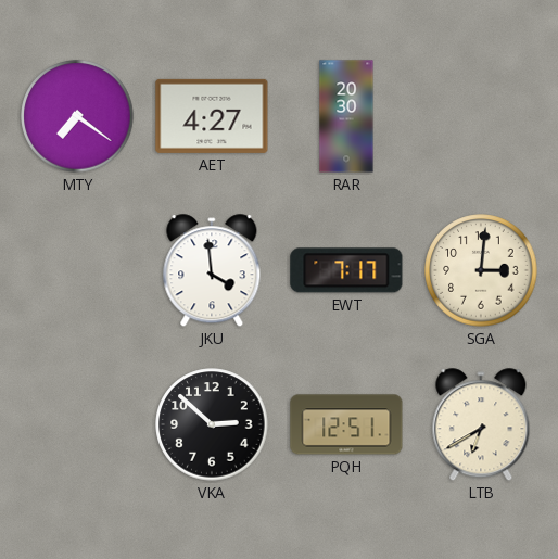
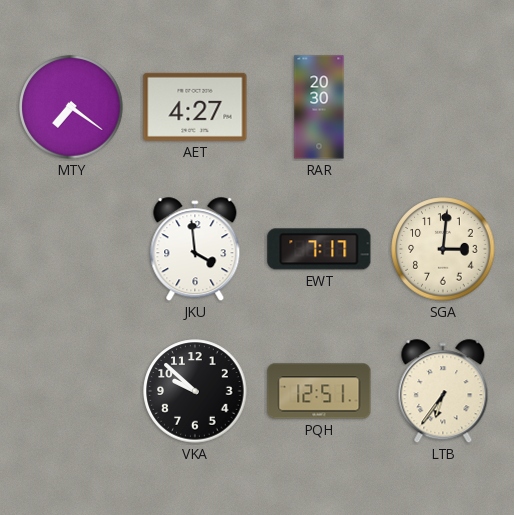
VKA: 2:52 -> 9:52 (195, 391)
LTB: 6:40 -> 6:36 (443, 392)
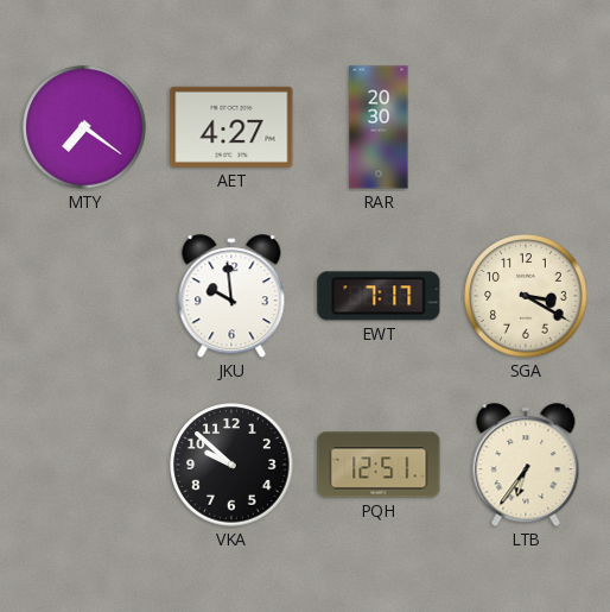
JKU: 3:59 -> 9:59 (231, 297)
SGA: 3:01 -> 3:20 (526, 296)
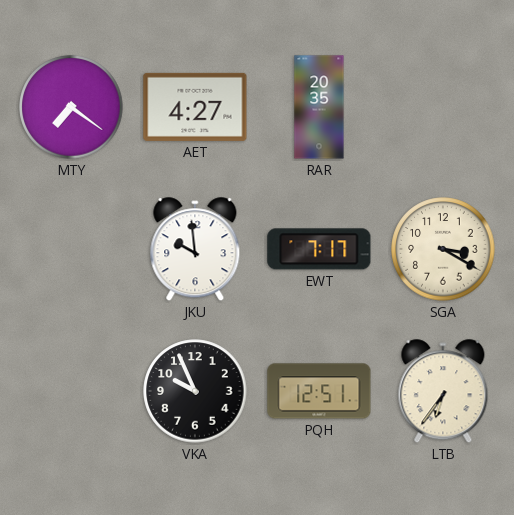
RAR: 20:30 -> 20:35 (319, 107)
VKA: 9:52 -> 9:56 (195, 391)
